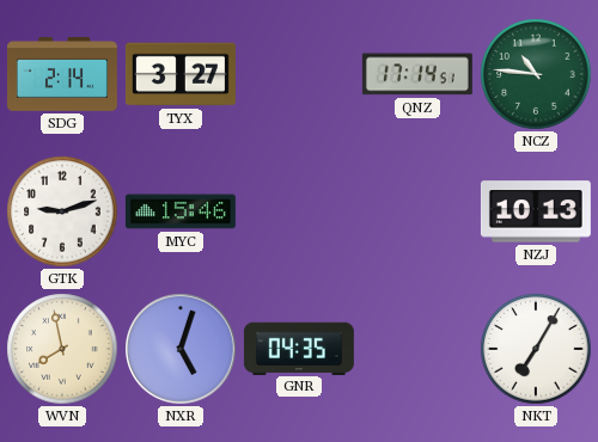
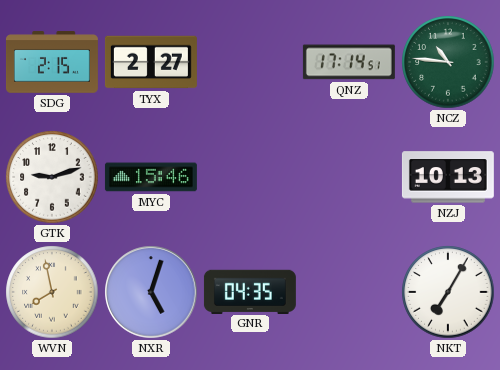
SDG: 2:14 -> 2:15 (52, 62)
TYX: 3:27 -> 2:27 (151, 62)
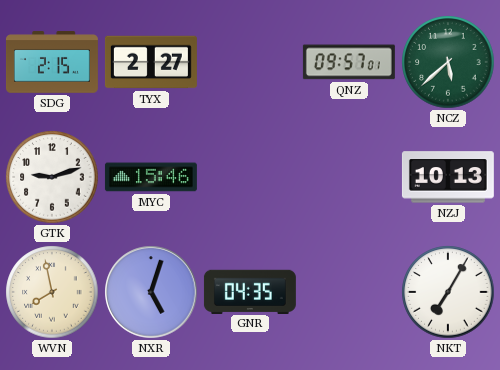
QNZ: 17:14 -> 09:57 (349, 62)
NCZ: 10:46 -> 5:38 (448, 62)
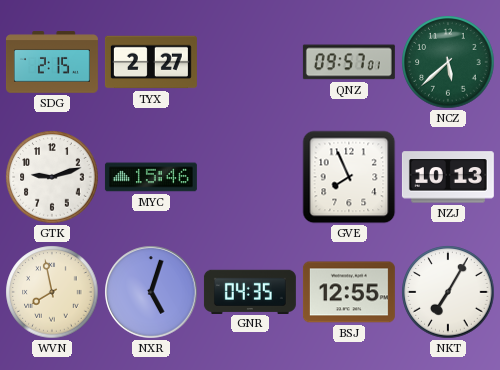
GVE: none -> 7:56 (349, 177)
BSJ: none -> 12:55 (349, 292)
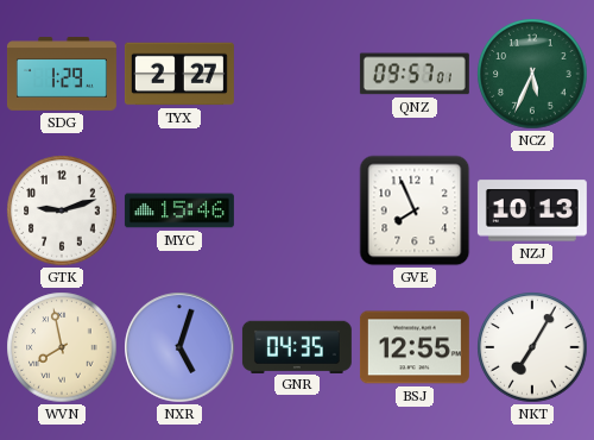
SDG: 2:15 -> 1:29 (62, 74)
NCZ: 5:38 -> 5:34 (532, 74)
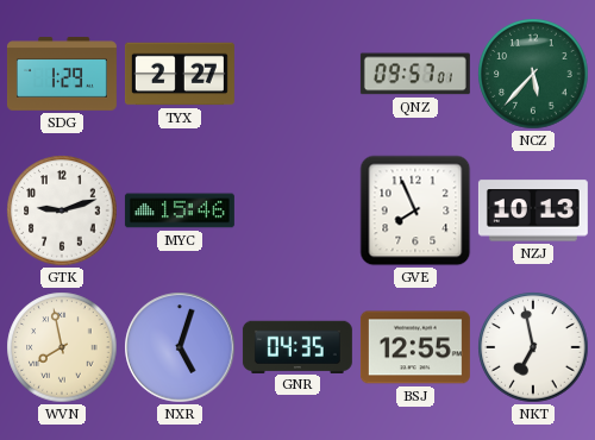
NCZ: 5:34 -> 5:37 (533, 74)
NKT: 7:05 -> 6:58 (533, 347)
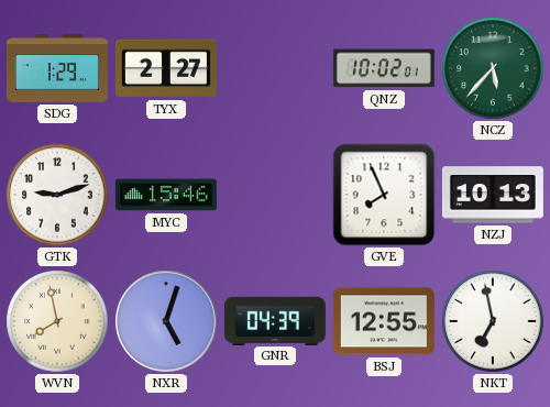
QNZ: 09:57 -> 10:02 (384, 68)
GNR: 04:35 -> 04:39 (275, 320)
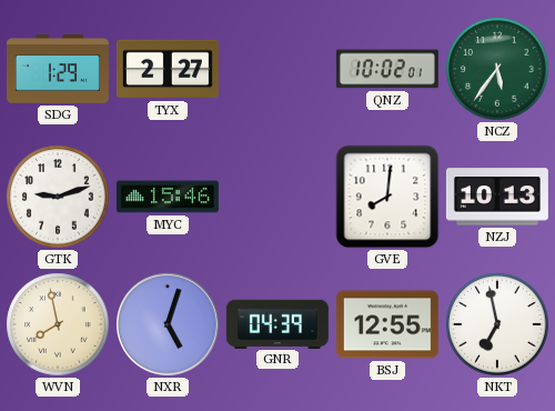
NCZ: 5:37 -> 5:36 (497, 69)
GVE: 7:56 -> 8:01 (387, 197)
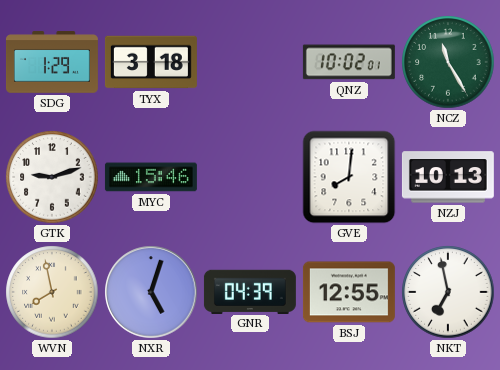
TYX: 2:27 -> 3:18 (151, 62)
NCZ: 5:36 -> 11:25 (448, 62)
